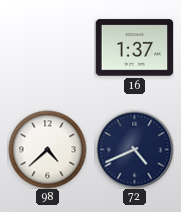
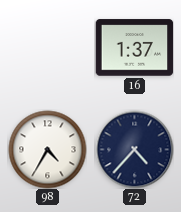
98: 4:38 -> 4:35 (47, 149)
72: 4:41 -> 4:37 (134, 149)
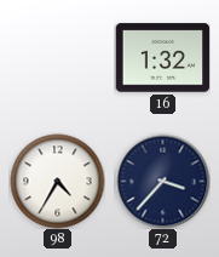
16: 1:37 -> 1:32 (162, 58)
72: 4:37 -> 3:37 (162, 181)
